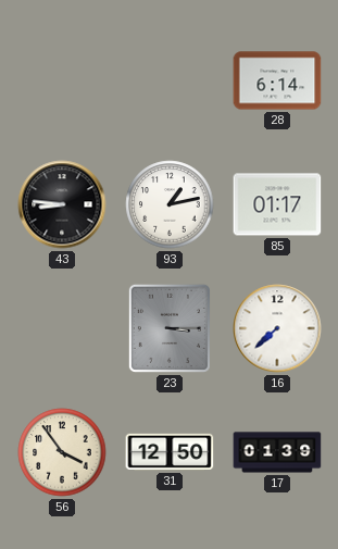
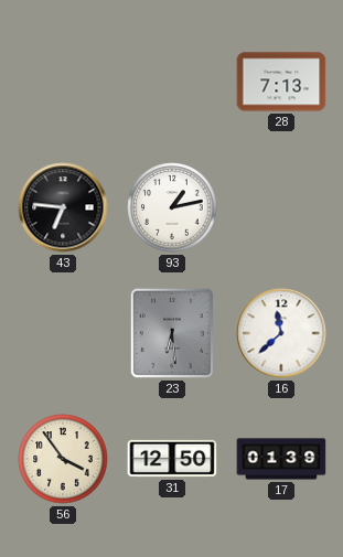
28: 6:14 -> 7:13 (281, 82)
43: 8:46 -> 6:46 (63, 207)
85: 01:17 -> none (277, 204)
23: 3:15 -> 6:29 (172, 333)
16: 7:38 -> 11:38 (281, 333)
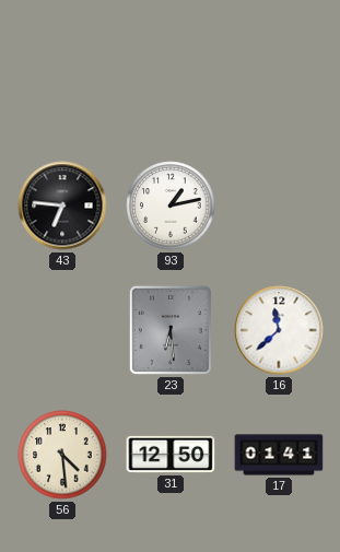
28: 7:13 -> none (281, 82)
56: 3:54 -> 4:29 (62, 455)
17: 01:39 -> 01:41 (279, 455)
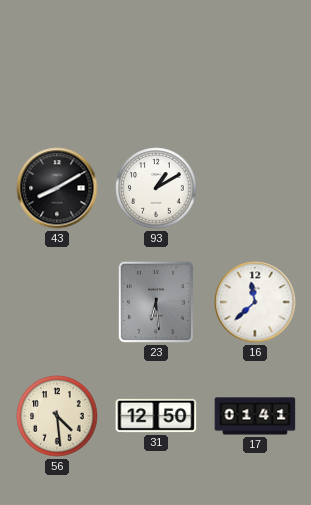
43: 6:46 -> 8:10 (57, 188)
93: 1:13 -> 1:10 (156, 188)
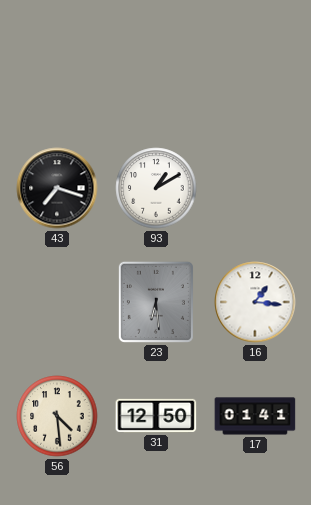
43: 8:10 -> 7:18 (57, 188)
16: 11:38 -> 1:16 (255, 302)
